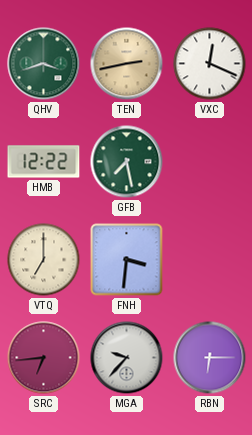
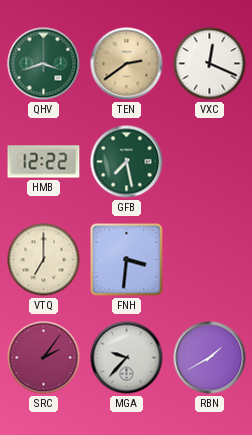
TEN: 2:43 -> 2:39 (127, 64)
SRC: 6:44 -> 2:06 (44, 358)
RBN: 6:15 -> 1:40 (210, 358)
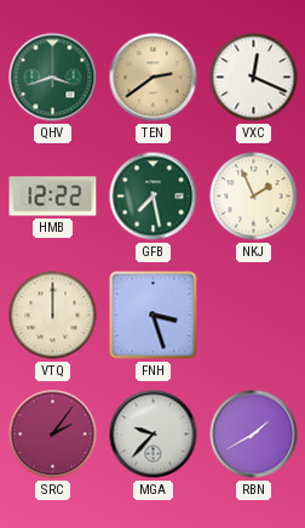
NKJ: none -> 1:56 (254, 197)
VTQ: 7:00 -> 12:00 (53, 316)
FNH: 3:31 -> 3:27 (154, 316)
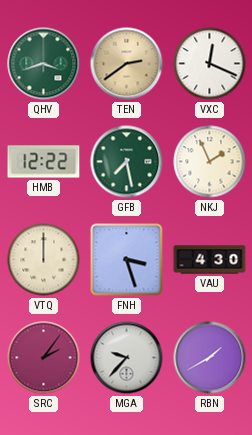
VAU: none -> 4:30 (210, 260)
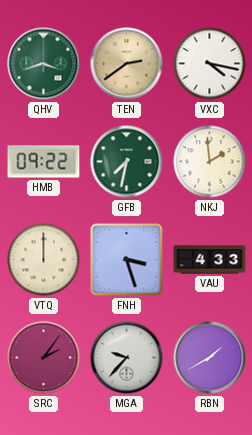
VXC: 12:19 -> 4:17 (210, 64)
HMB: 12:22 -> 09:22 (44, 162)
GFB: 7:28 -> 7:32 (127, 162)
NKJ: 1:56 -> 1:59 (210, 162)
VAU: 4:30 -> 4:33 (210, 260)
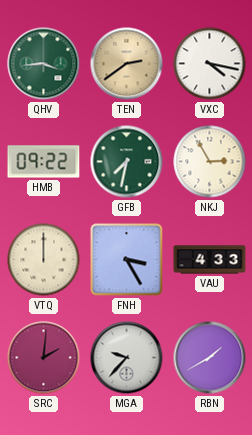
QHV: 3:42 -> 3:44 (44, 64)
NKJ: 1:59 -> 2:55 (210, 162)
FNH: 3:27 -> 3:25 (127, 260)
SRC: 2:06 -> 2:01 (44, 358)
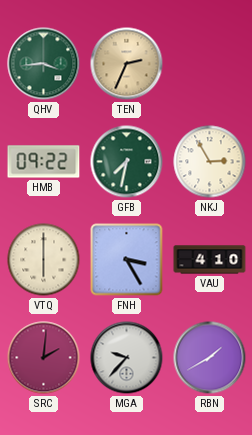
TEN: 2:39 -> 2:34 (127, 64)
VXC: 4:17 -> none (210, 64)
VTQ: 12:00 -> 6:00 (44, 260)
VAU: 4:33 -> 4:10 (210, 260)
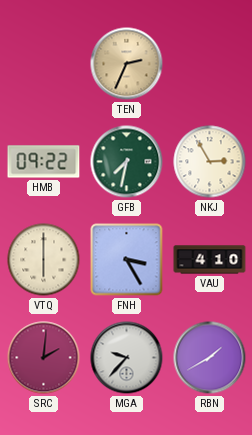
QHV: 3:44 -> none (44, 64)
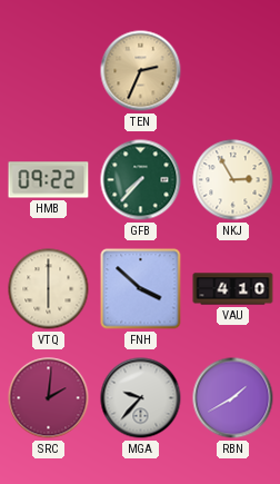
GFB: 7:32 -> 7:37 (141, 180)
FNH: 3:25 -> 3:52 (141, 289)
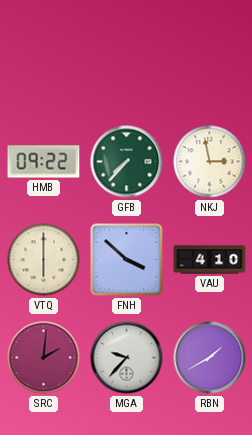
TEN: 2:34 -> none (141, 71)
NKJ: 2:55 -> 2:58 (210, 162)
